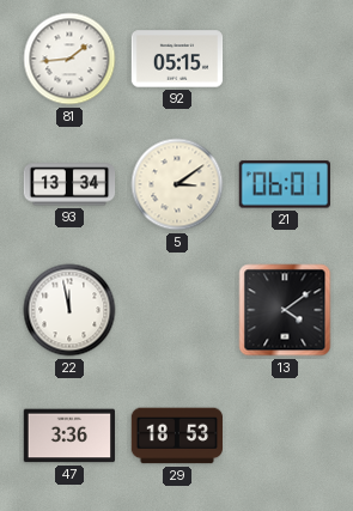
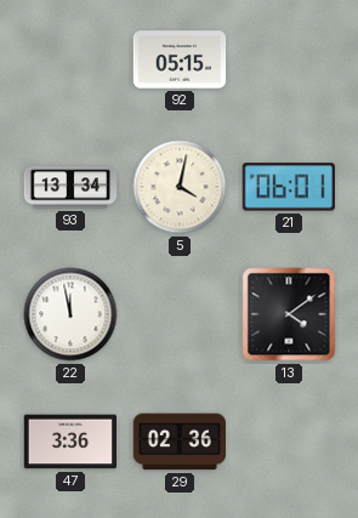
81: 1:44 -> none (69, 59)
5: 3:09 -> 4:02 (180, 187)
29: 18:53 -> 02:36 (178, 442)
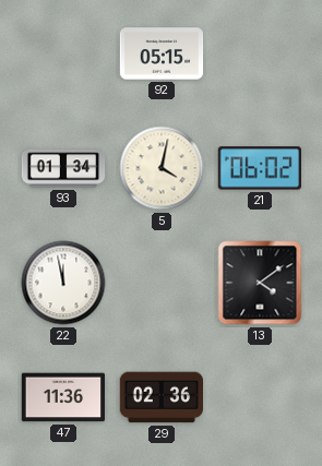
93: 13:34 -> 01:34 (63, 168)
21: 06:01 -> 06:02 (260, 168)
47: 3:36 -> 11:36 (62, 397)
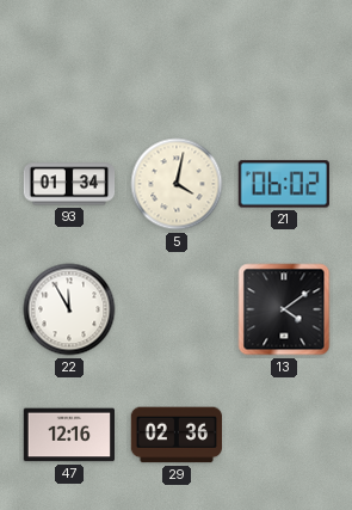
92: 05:15 -> none (162, 53)
22: 11:58 -> 11:55 (69, 309)
47: 11:36 -> 12:16 (68, 435)
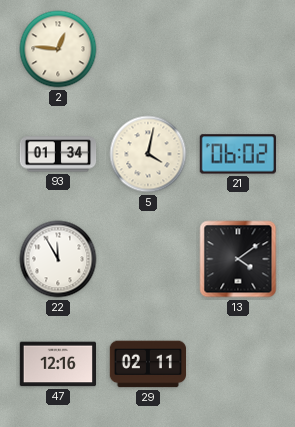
2: none -> 12:46 (58, 49)
29: 02:36 -> 02:11 (147, 364)
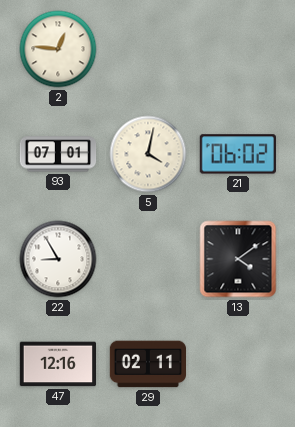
93: 01:34 -> 07:01 (58, 154)
22: 11:55 -> 8:55 (58, 259)
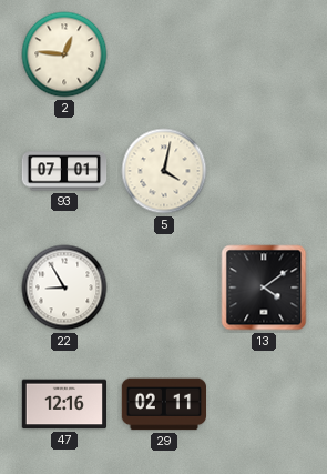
21: 06:02 -> none (238, 154)
